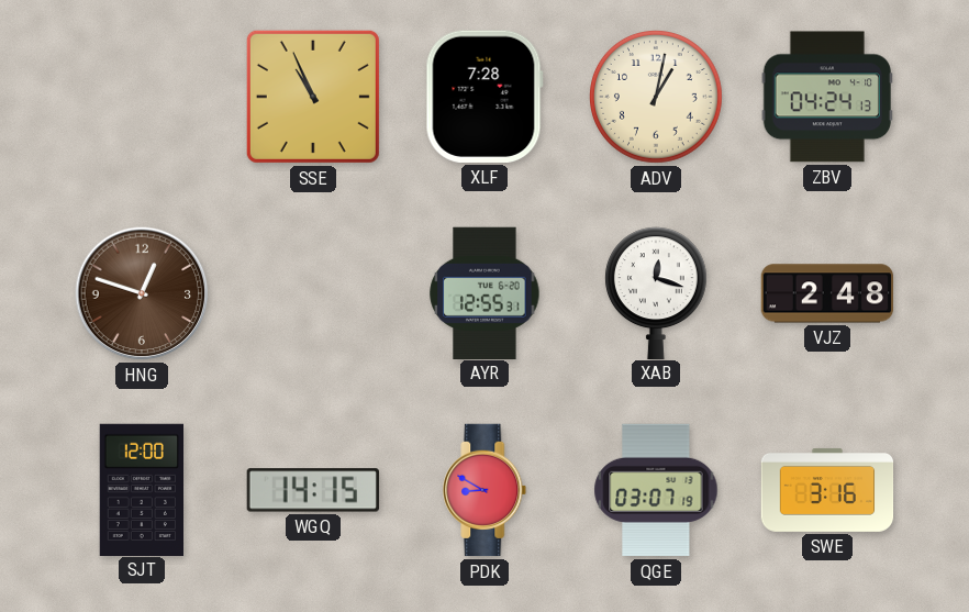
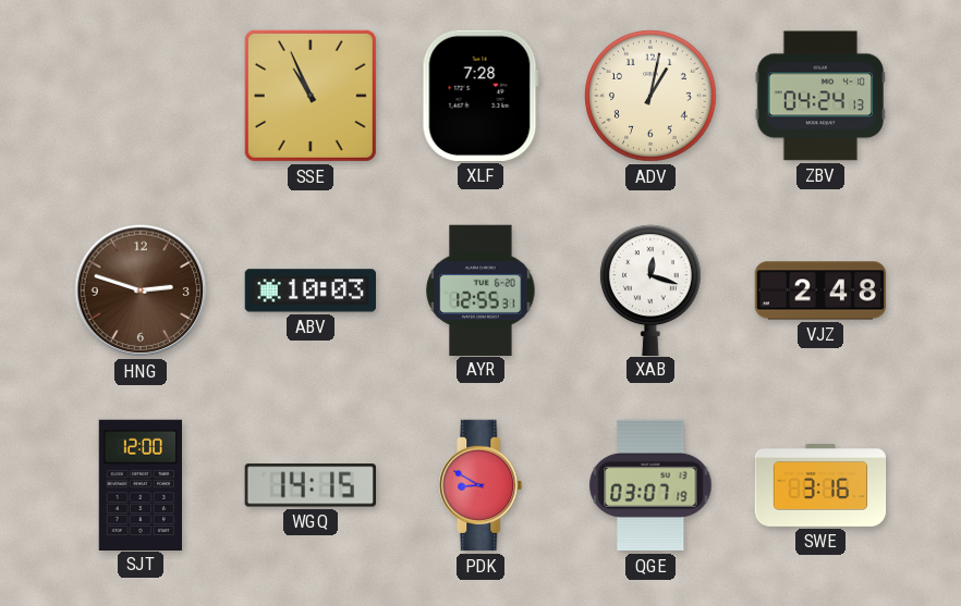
HNG: 12:48 -> 2:48 (141, 290)
ABV: none -> 10:03 (309, 290)
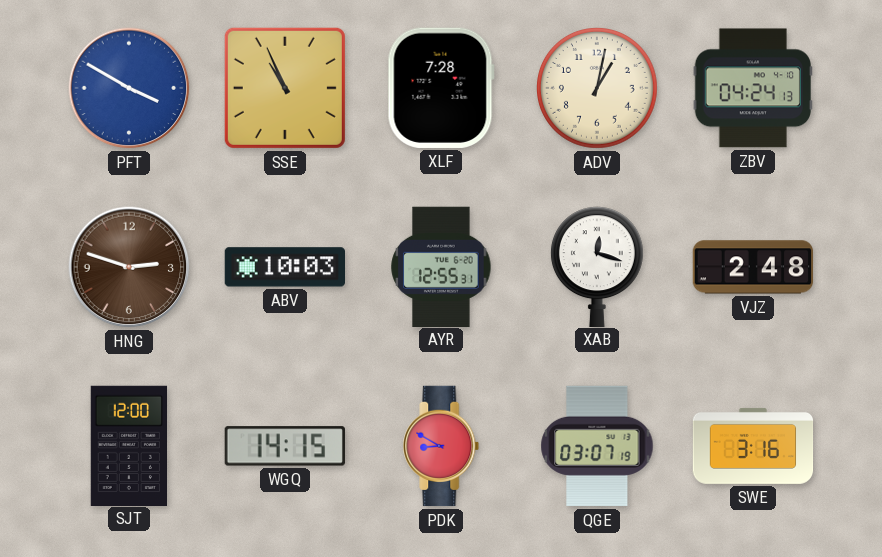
PFT: none -> 3:50 (129, 88)
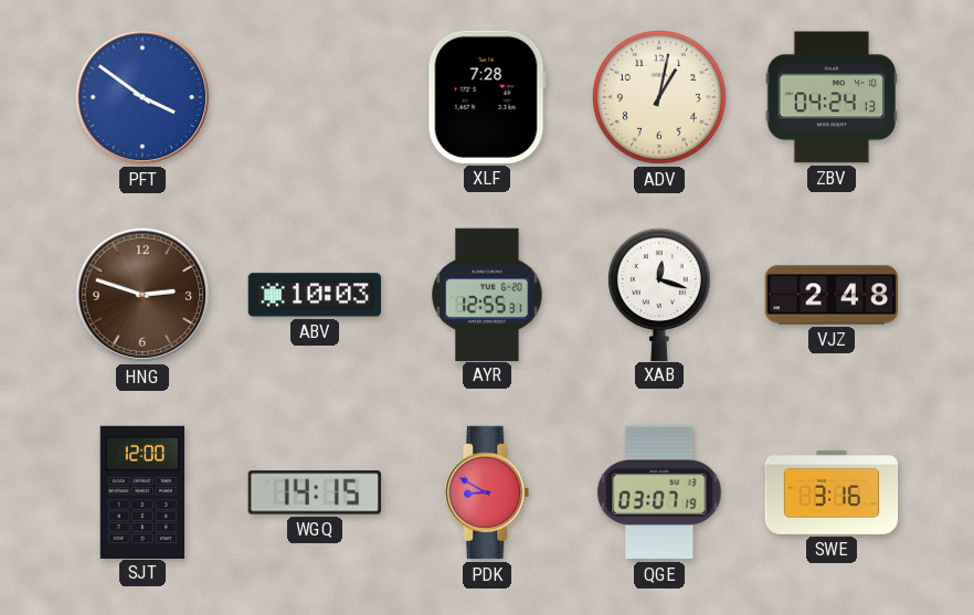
PFT: 3:50 -> 3:51 (142, 97)
SSE: 10:56 -> none (285, 88)
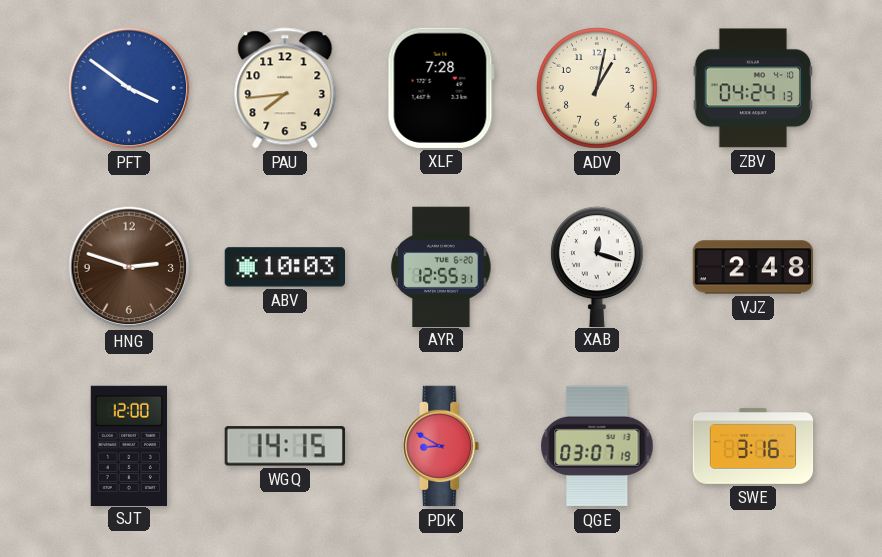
PAU: none -> 7:44 (285, 88)
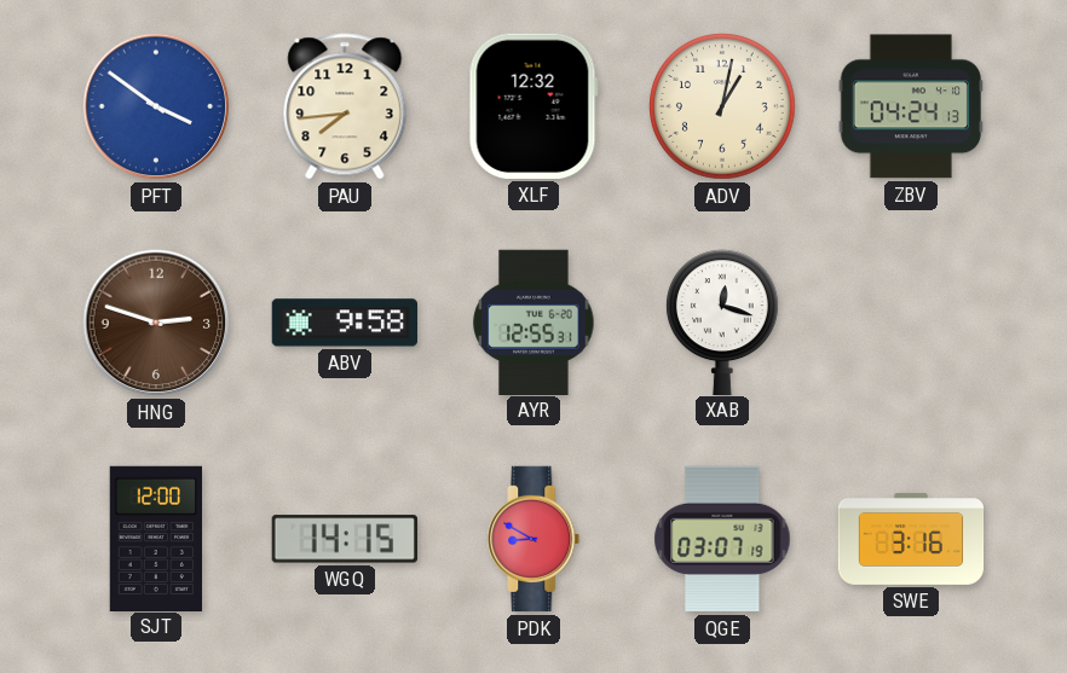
XLF: 7:28 -> 12:32 (533, 106)
ABV: 10:03 -> 9:58 (344, 323)
VJZ: 2:48 -> none (753, 267)
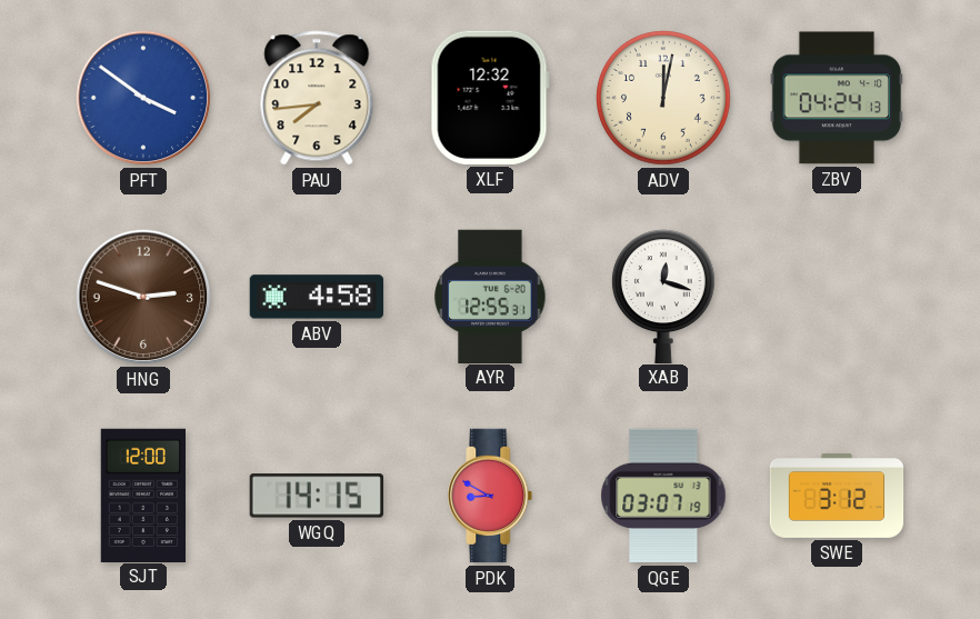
ADV: 1:02 -> 12:02 (664, 99)
ABV: 9:58 -> 4:58 (316, 297)
SWE: 3:16 -> 3:12 (837, 496)
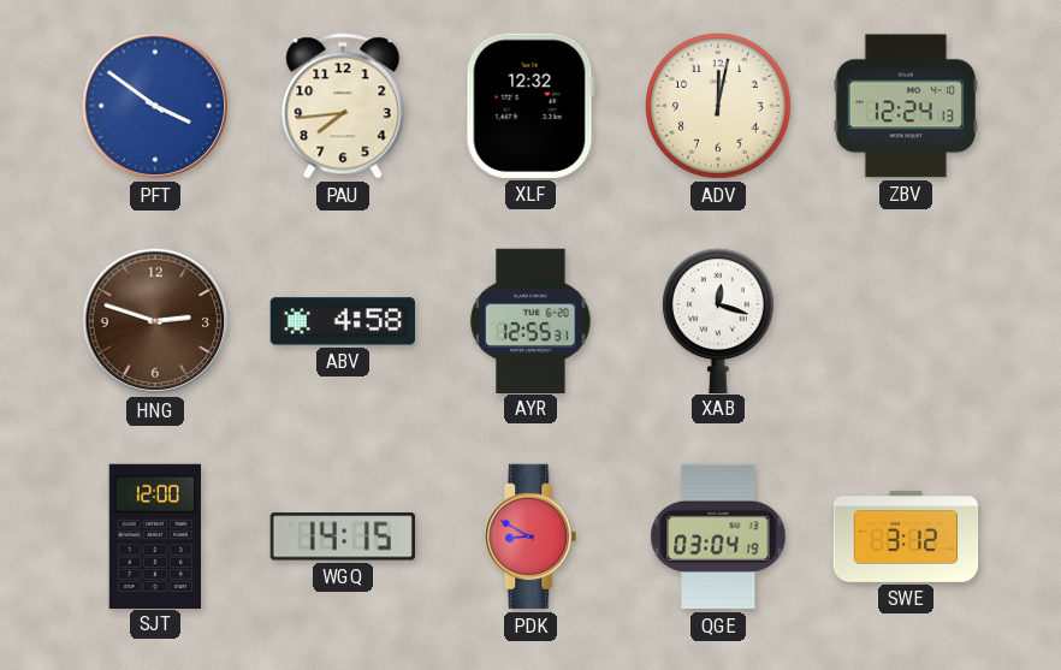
ZBV: 04:24 -> 12:24 (906, 106)
QGE: 03:07 -> 03:04 (718, 536)
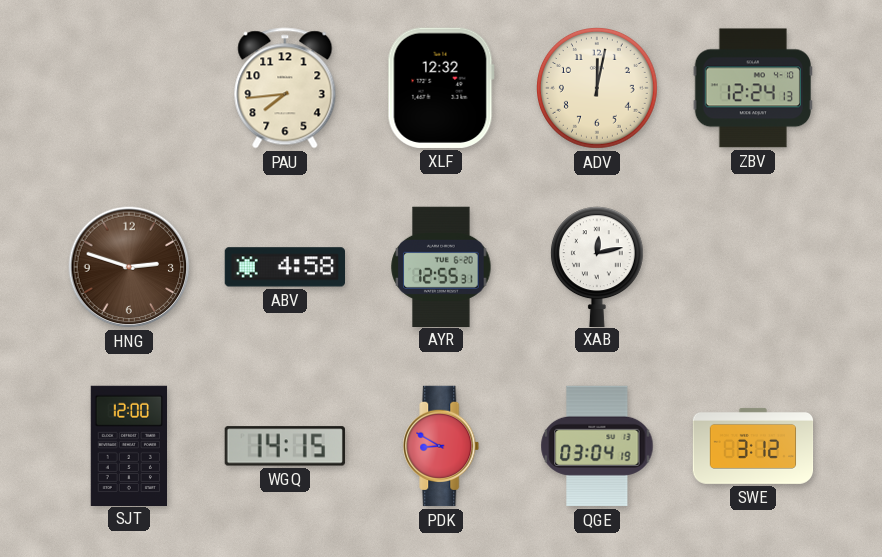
PFT: 3:51 -> none (155, 106)
XAB: 12:18 -> 12:13 (597, 266)
